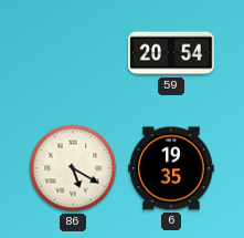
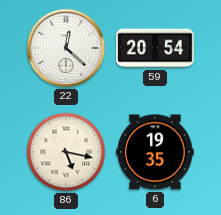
22: none -> 12:22 (66, 48)
86: 5:20 -> 5:17 (66, 152)
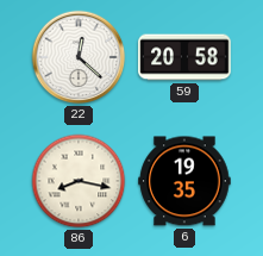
59: 20:54 -> 20:58 (184, 57)
86: 5:17 -> 8:17 (79, 181)
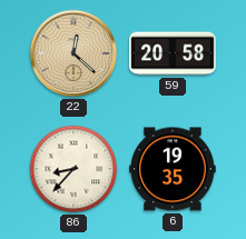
22 dial: white -> champagne (73, 53)
86: 8:17 -> 8:37 (73, 169)
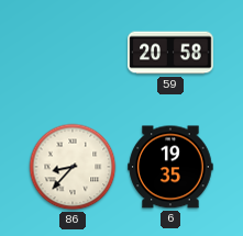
22: 12:22 -> none (73, 53)
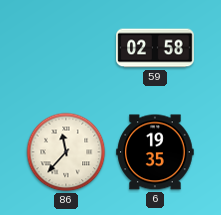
59: 20:58 -> 02:58 (155, 48)
86: 8:37 -> 11:37 (66, 152)
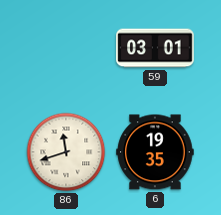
59: 02:58 -> 03:01 (155, 48)
86: 11:37 -> 11:42 (66, 152)
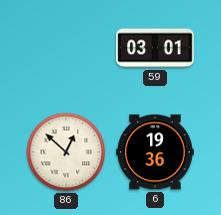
86: 11:42 -> 12:52 (66, 152)
6: 19:35 -> 19:36 (155, 152)
